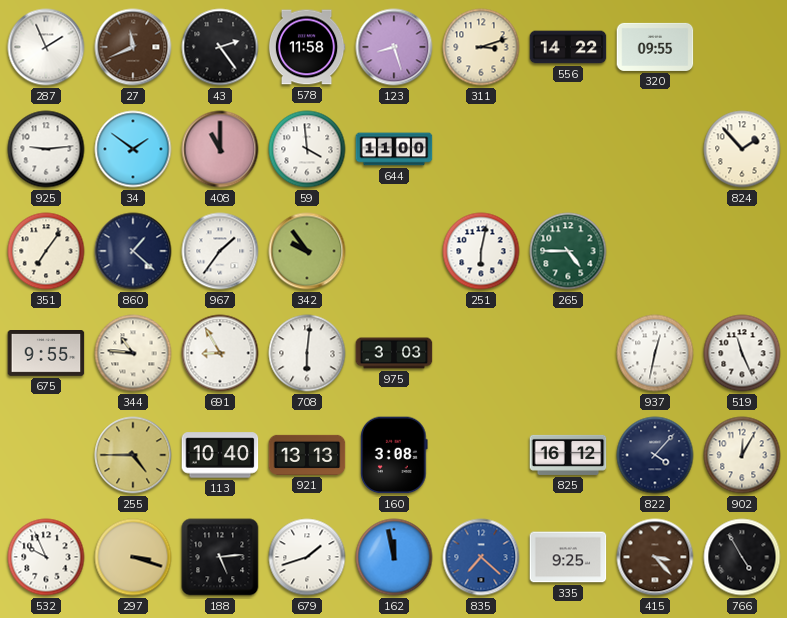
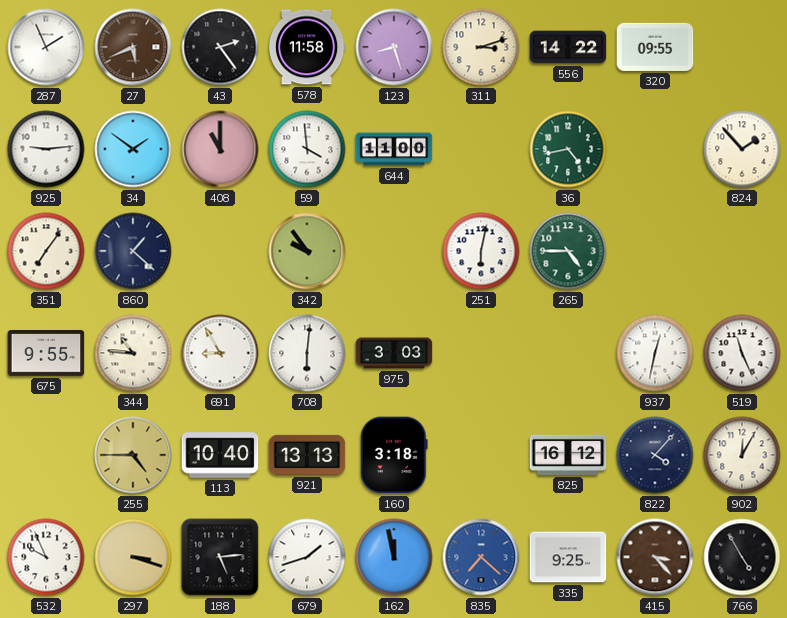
27: 11:41 -> 5:41 (133, 47)
36: none -> 4:43 (568, 149)
967: 1:36 -> none (220, 251)
160: 3:08 -> 3:18 (394, 455)
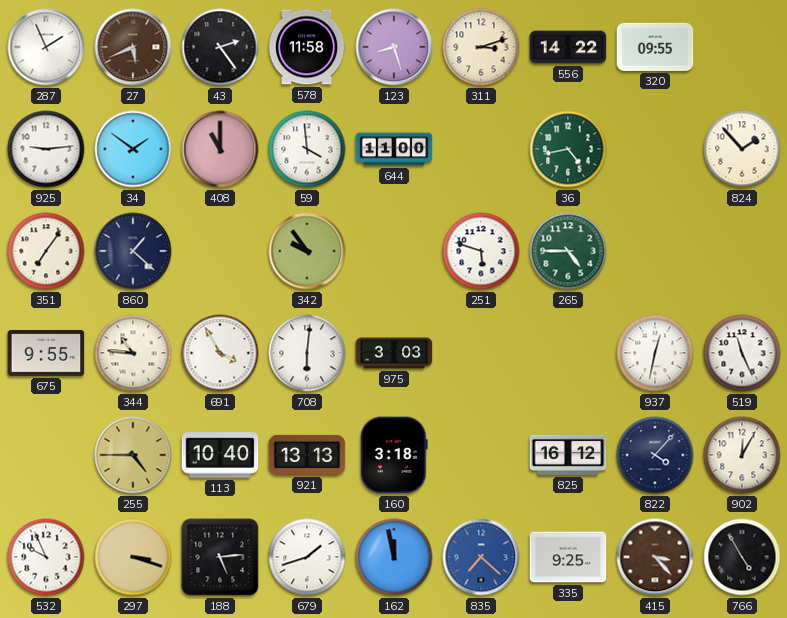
251: 6:02 -> 5:48 (481, 251)
691: 8:55 -> 3:55 (220, 353)
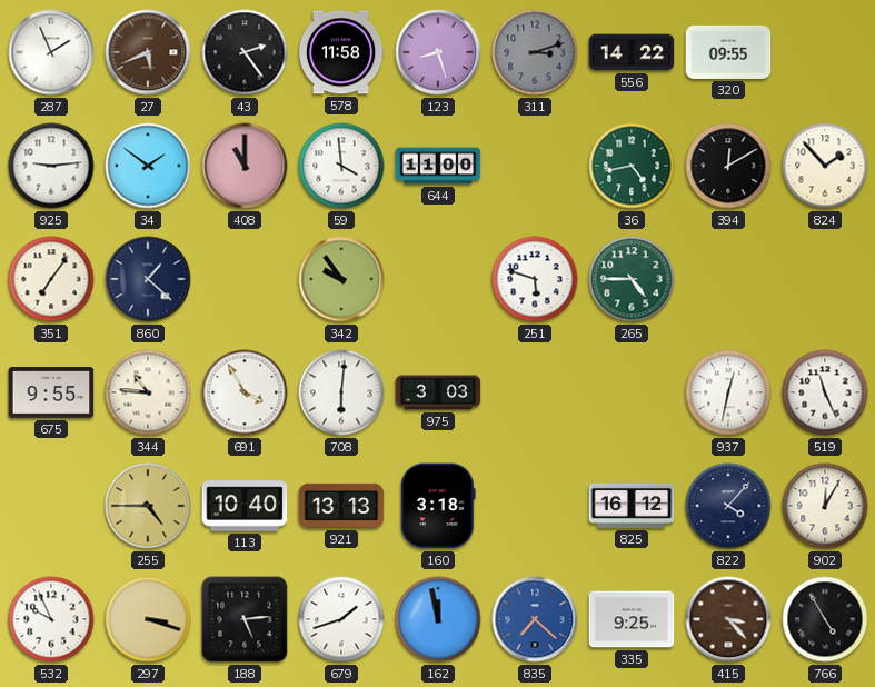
311 dial: cream -> grey (535, 52)
394: none -> 12:10 (728, 166)
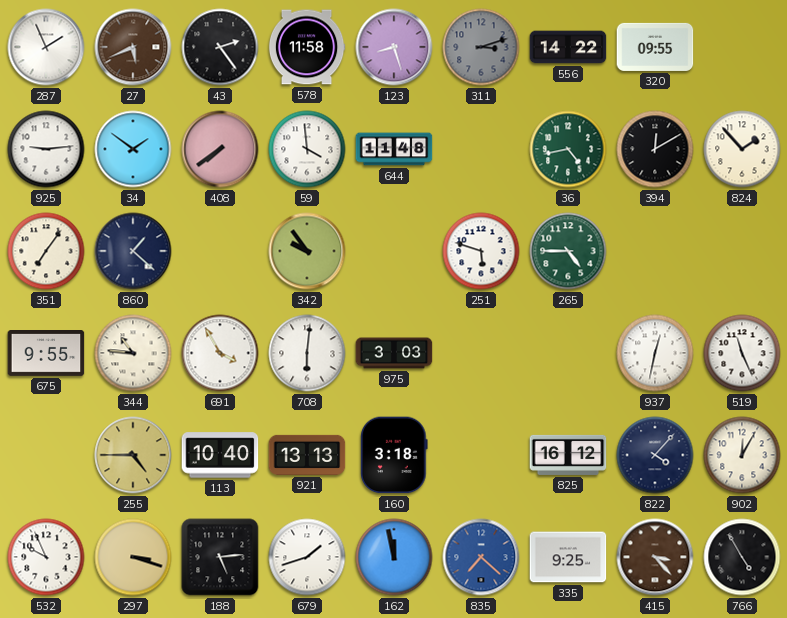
408: 11:00 -> 7:39 (220, 149)
644: 11:00 -> 11:48 (394, 149)
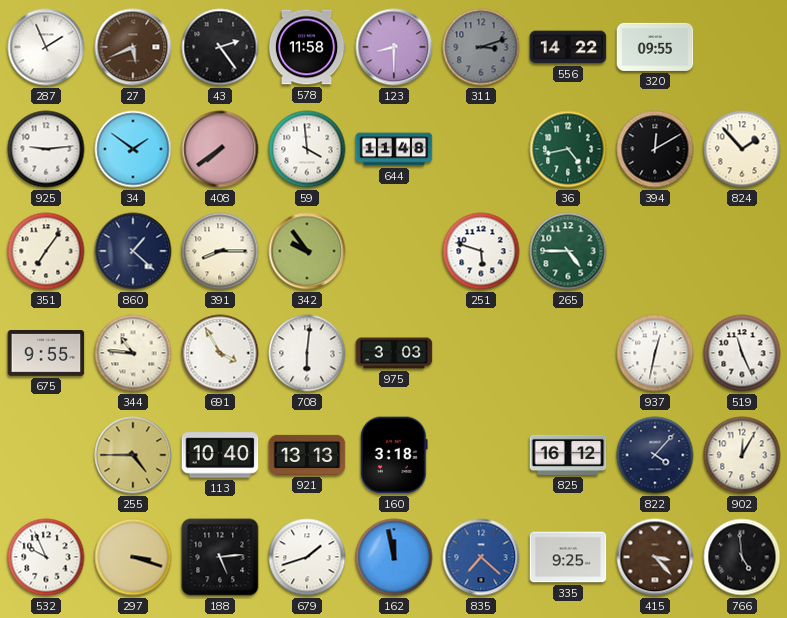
123: 8:27 -> 8:30 (394, 47)
391: none -> 8:15 (220, 251)
766: 4:55 -> 4:59 (742, 557)
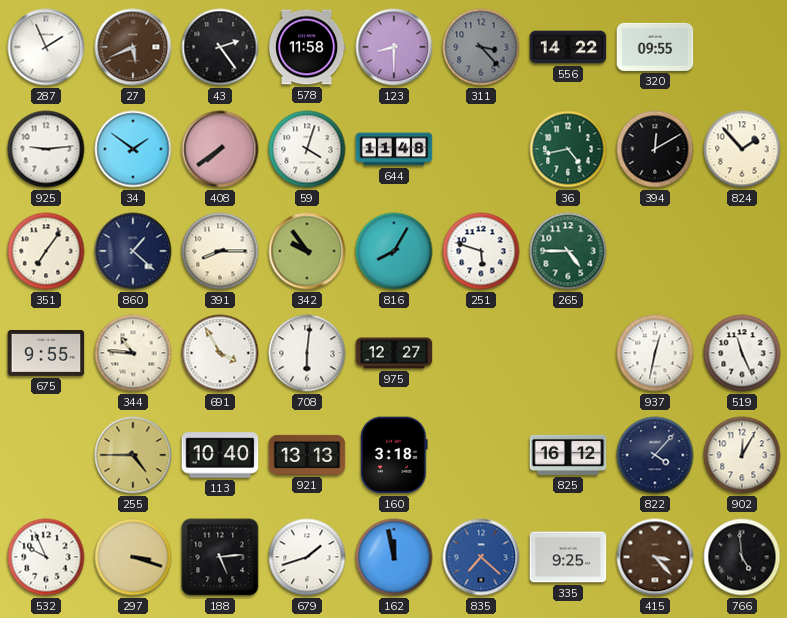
311: 3:12 -> 3:23 (481, 47)
59: 3:59 -> 4:03 (307, 149)
816: none -> 8:05 (394, 251)
975: 3:03 -> 12:27 (394, 353)
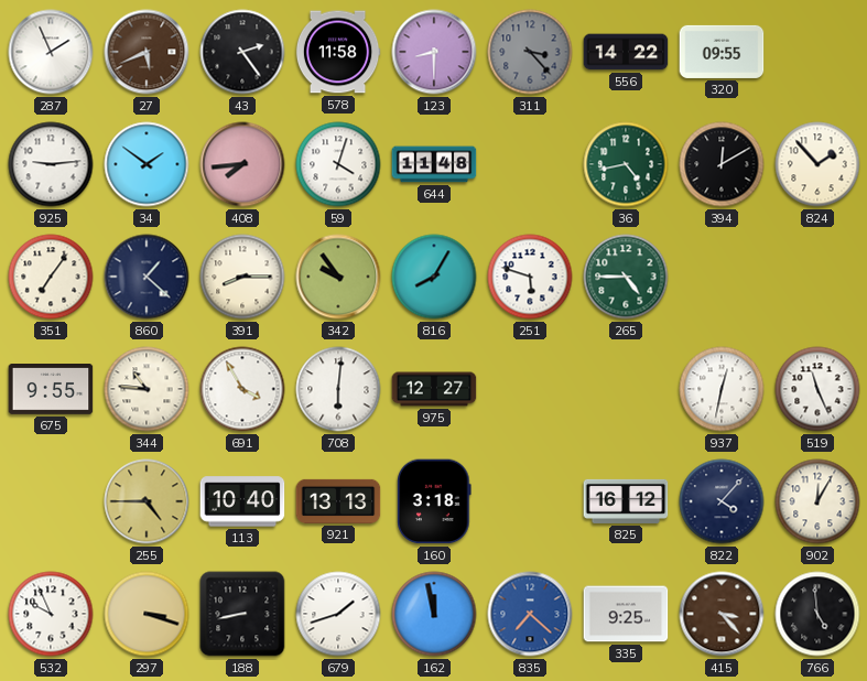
408: 7:39 -> 7:44 (242, 164)
188: 5:14 -> 8:43 (242, 614)
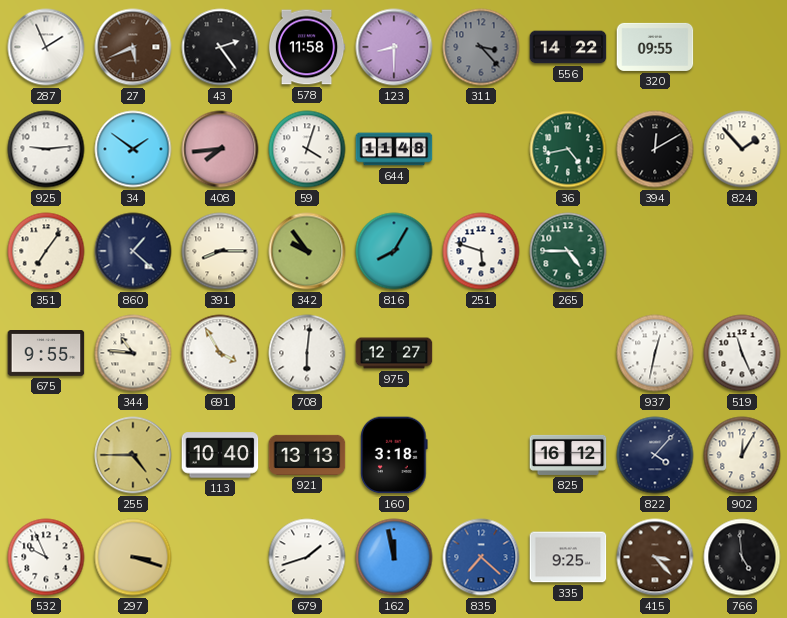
188: 8:43 -> none (242, 614)
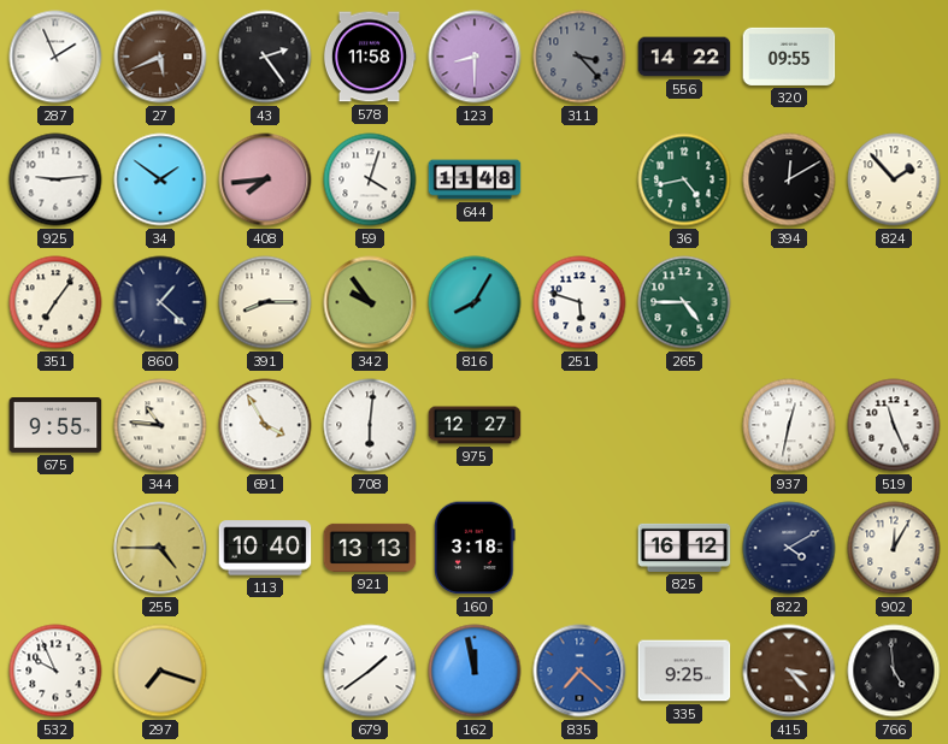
822: 4:07 -> 4:10 (789, 548)
297: 3:18 -> 7:18 (160, 671)
679: 1:42 -> 1:39 (370, 671)
